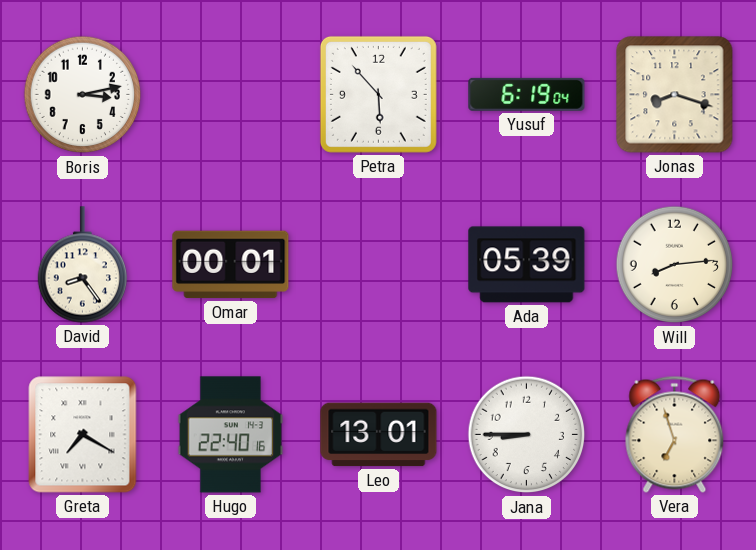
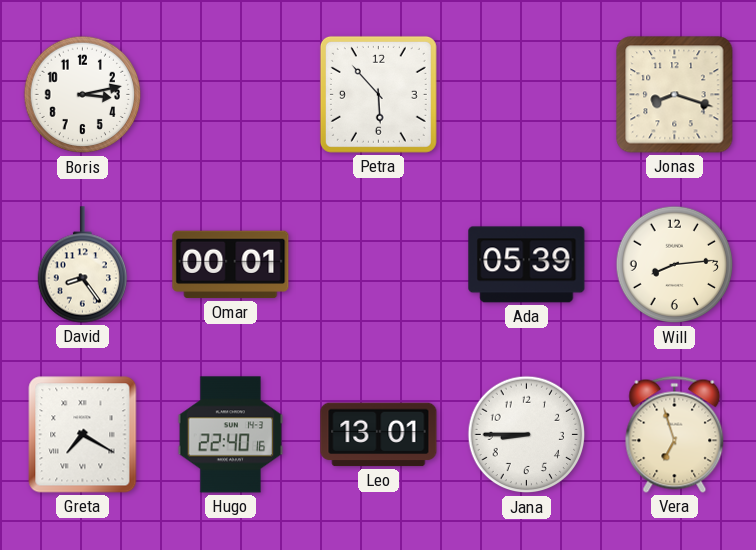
Yusuf: 6:19 -> none (527, 94)
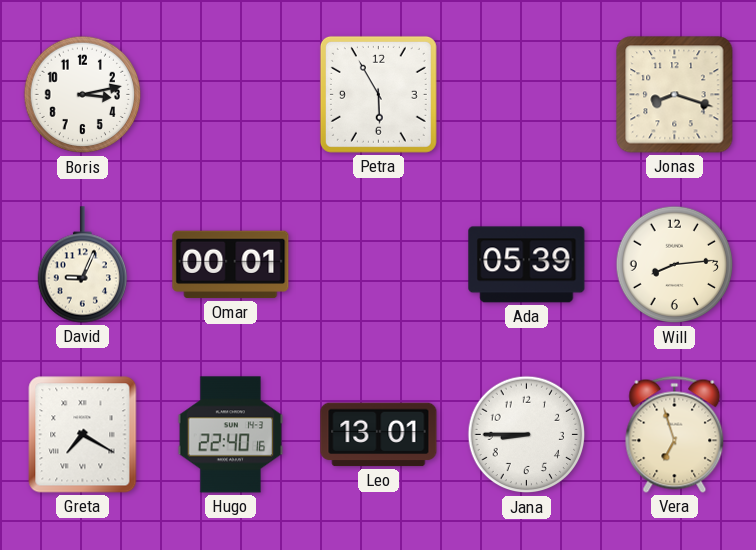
Petra: 5:53 -> 5:55 (378, 94)
David: 8:24 -> 9:04 (82, 265)
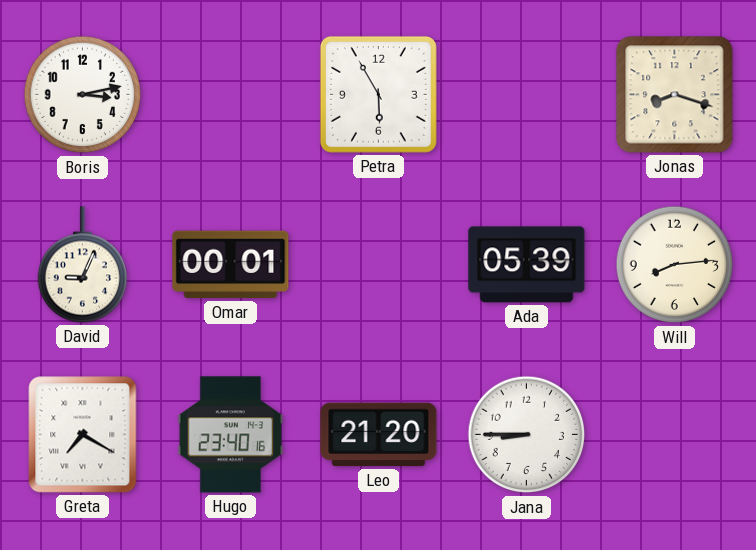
Hugo: 22:40 -> 23:40 (231, 435)
Leo: 13:01 -> 21:20 (379, 435)
Vera: 6:57 -> none (675, 434)
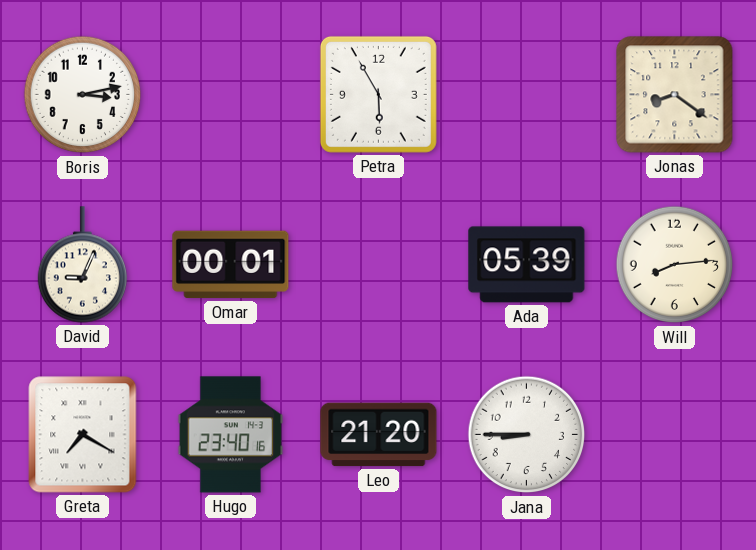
Jonas: 8:18 -> 8:21 (675, 95)
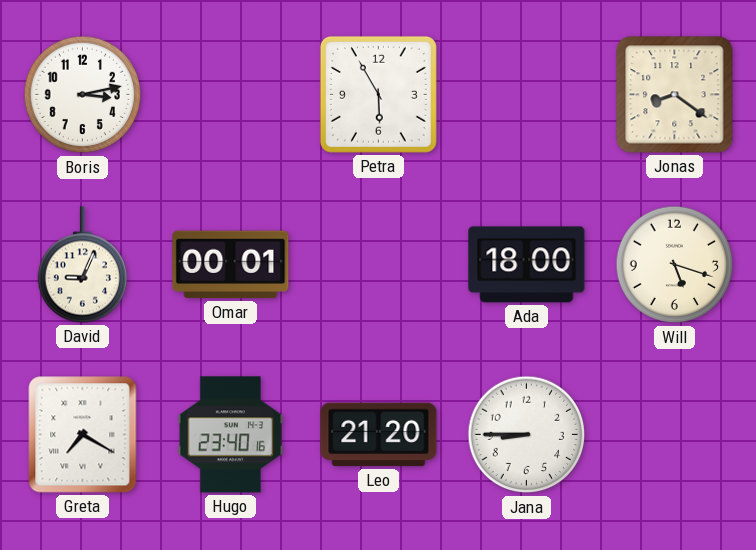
Ada: 05:39 -> 18:00 (527, 265)
Will: 8:14 -> 5:18 (675, 265)
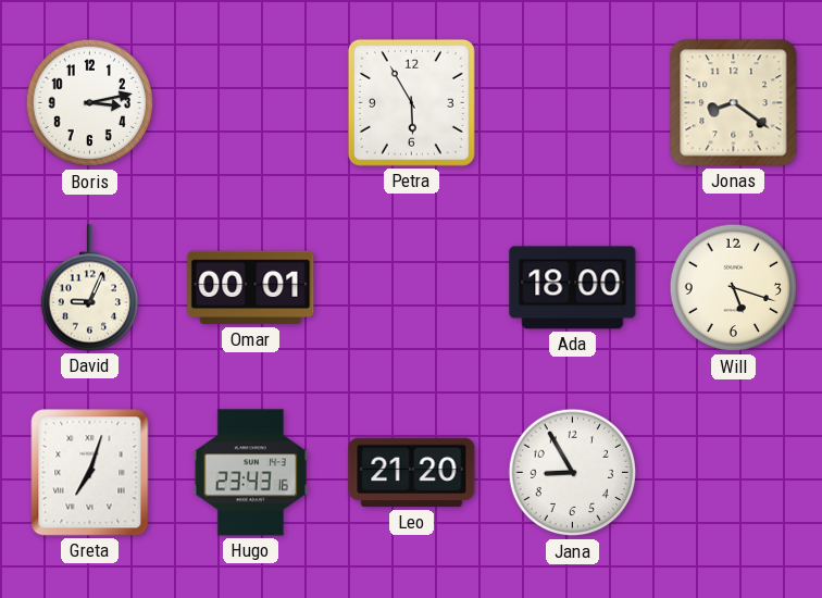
Greta: 7:20 -> 7:03 (90, 473)
Hugo: 23:40 -> 23:43 (251, 473)
Jana: 8:45 -> 8:55 (573, 473)
